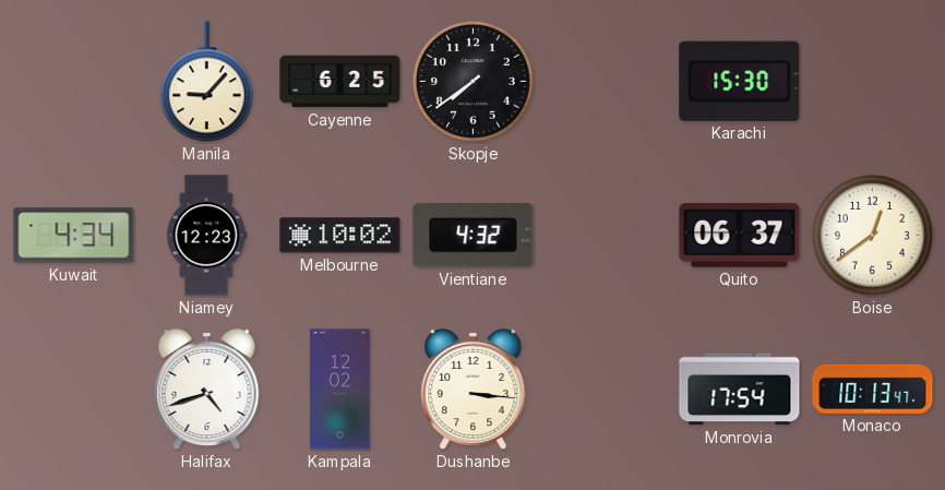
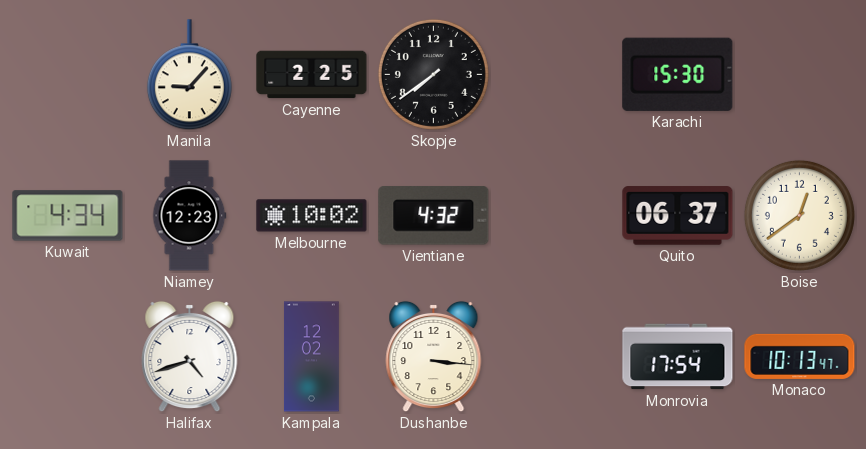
Cayenne: 6:25 -> 2:25 (312, 75)
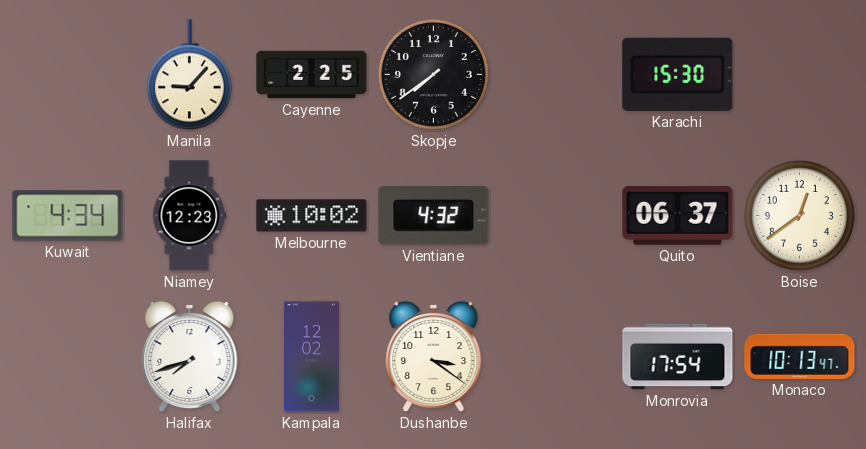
Halifax: 4:42 -> 7:42 (190, 357)
Dushanbe: 3:16 -> 3:21 (434, 357)
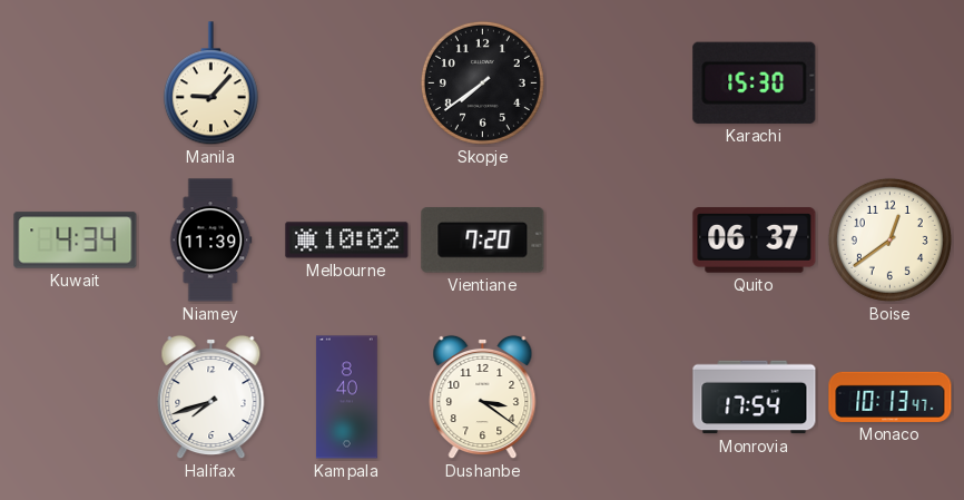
Cayenne: 2:25 -> none (312, 75)
Niamey: 12:23 -> 11:39 (210, 241)
Vientiane: 4:32 -> 7:20 (483, 241)
Kampala: 12:02 -> 8:40 (346, 398)
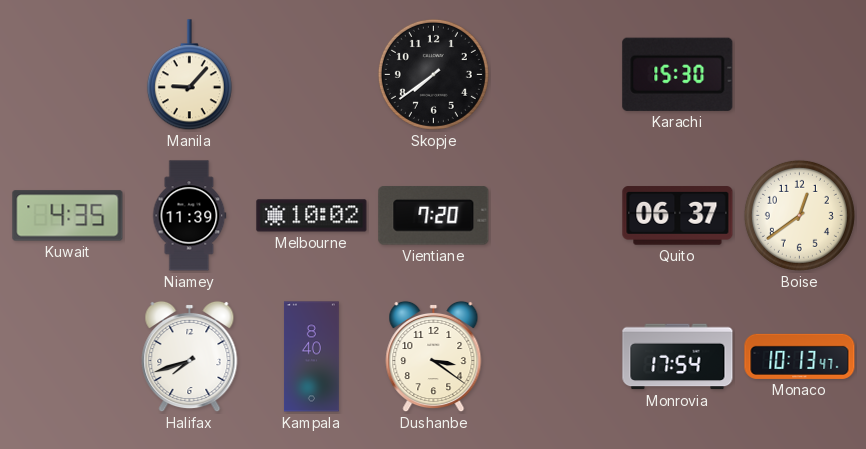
Kuwait: 4:34 -> 4:35 (68, 216)
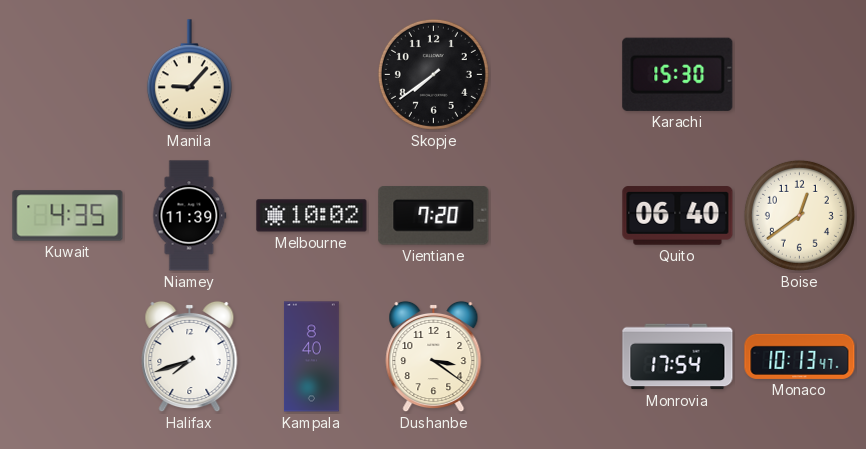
Quito: 06:37 -> 06:40 (678, 216)
